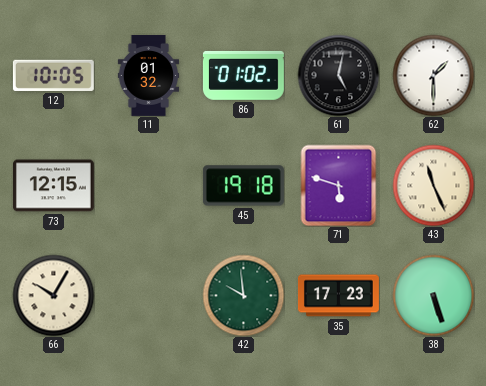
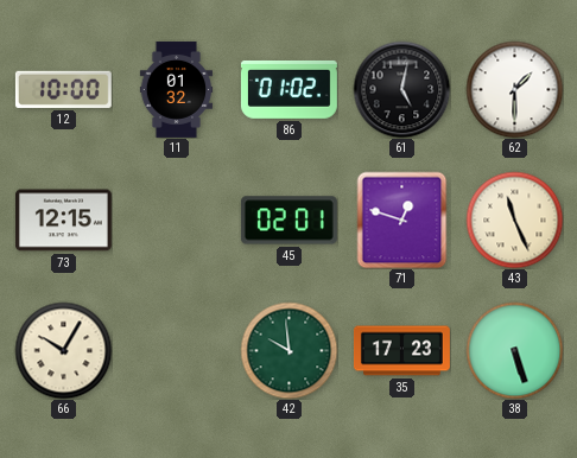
12: 10:05 -> 10:00 (63, 89)
45: 19:18 -> 02:01 (288, 221)
71: 5:48 -> 12:48 (402, 220)
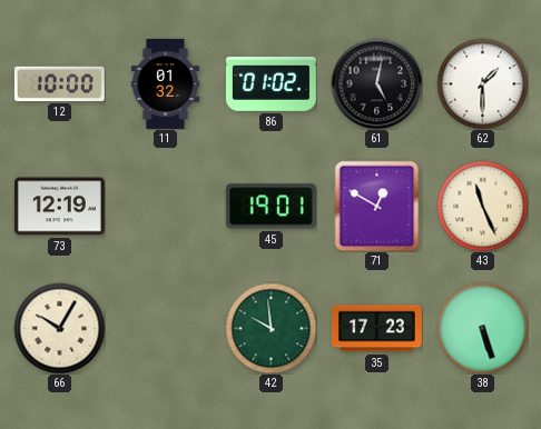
73: 12:15 -> 12:19 (59, 207)
45: 02:01 -> 19:01 (270, 207)
71: 12:48 -> 12:50 (377, 206)
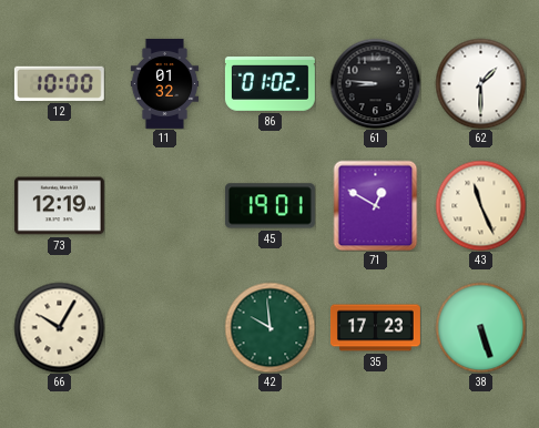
61: 5:02 -> 8:46 (375, 83)
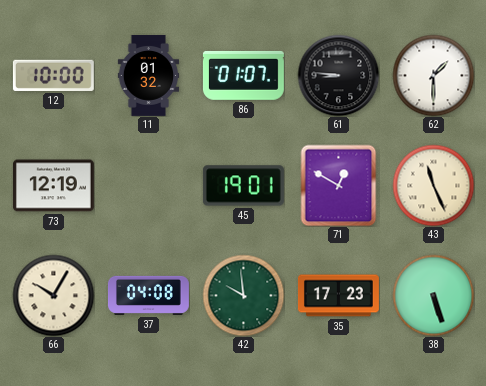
86: 01:02 -> 01:07 (243, 75)
37: none -> 04:08 (148, 295)
